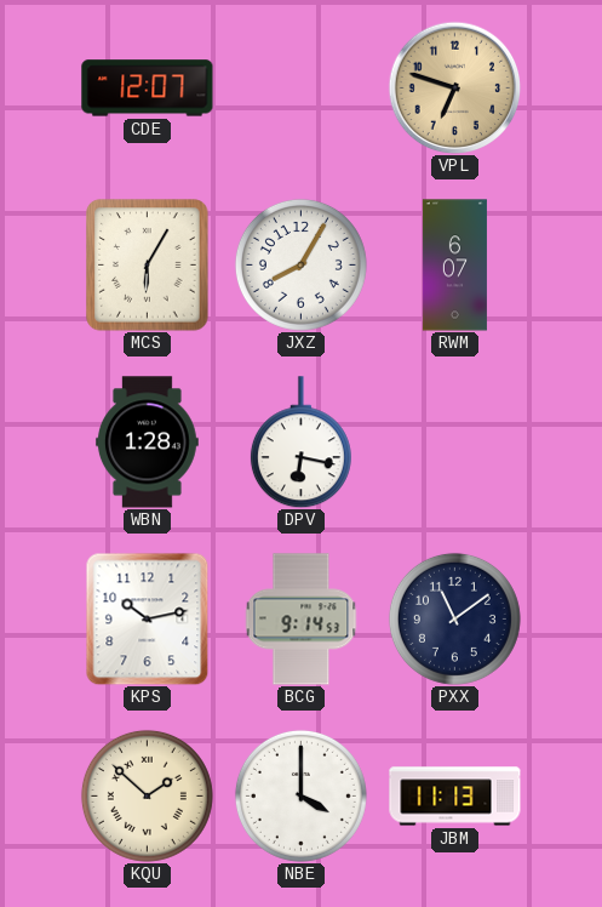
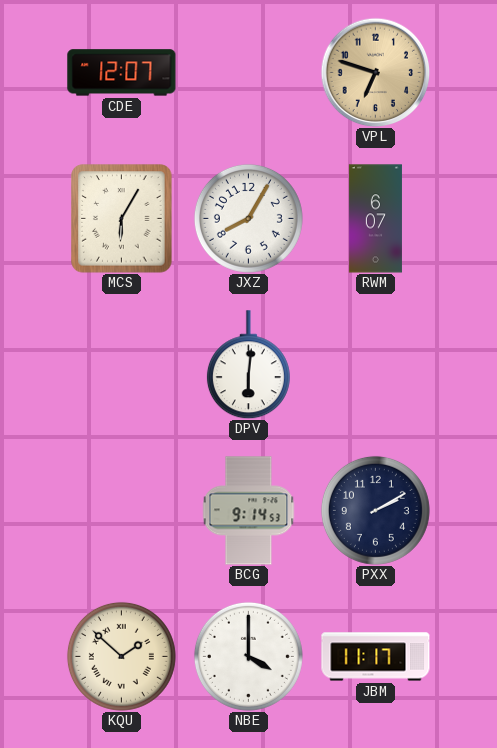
WBN: 1:28 -> none (147, 443)
DPV: 6:17 -> 6:01 (248, 365)
KPS: 10:13 -> none (148, 618)
PXX: 11:09 -> 2:10 (375, 510)
JBM: 11:13 -> 11:17 (376, 657)
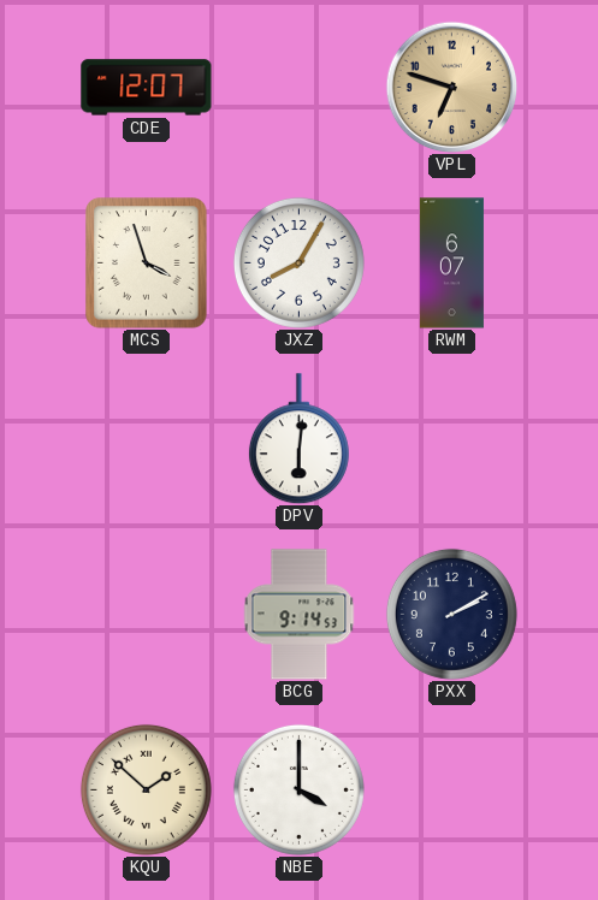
MCS: 6:05 -> 3:57 (147, 264)
JBM: 11:17 -> none (376, 657)
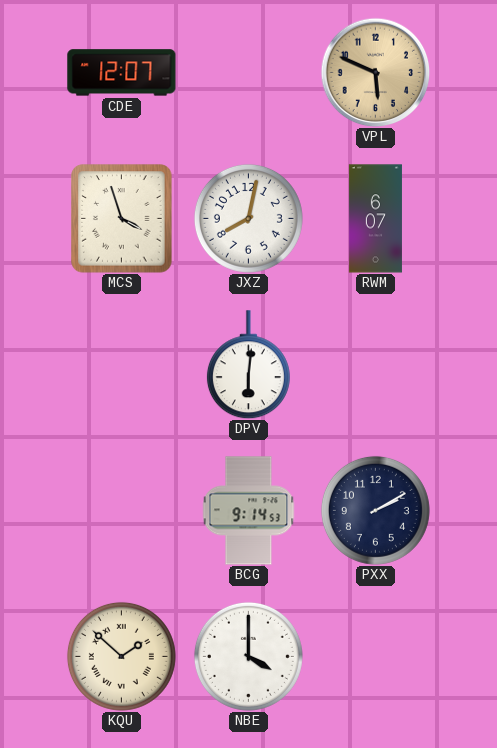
VPL: 6:48 -> 5:49 (375, 72)
JXZ: 8:05 -> 8:02 (248, 218)
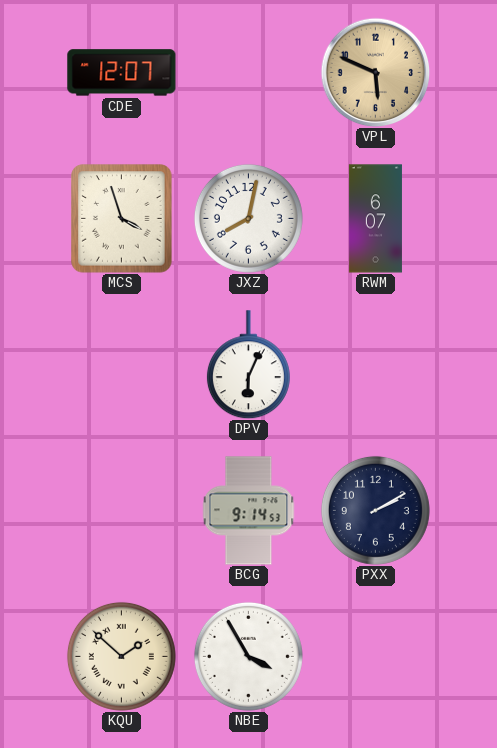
DPV: 6:01 -> 6:04 (248, 365)
NBE: 4:00 -> 3:55 (248, 656)
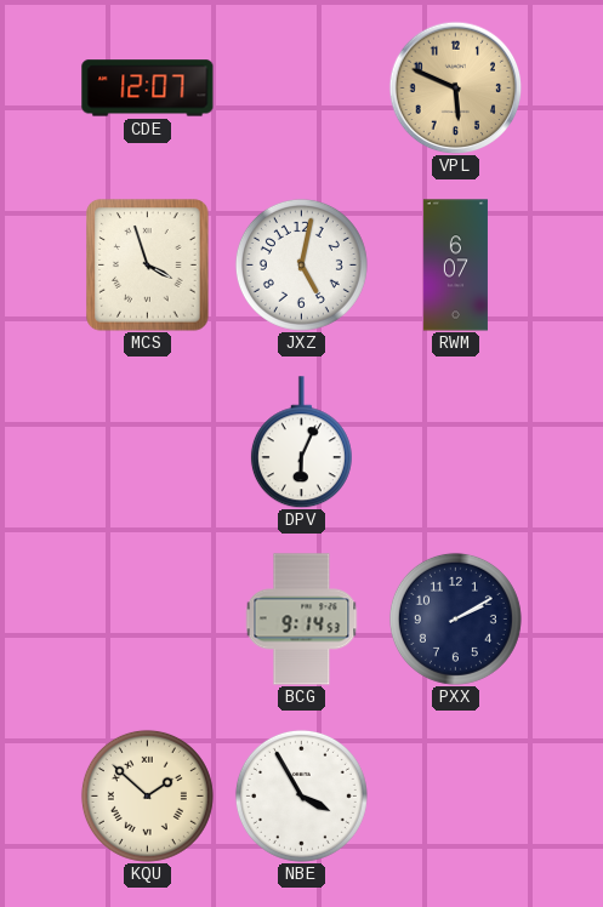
JXZ: 8:02 -> 5:02 (301, 264)
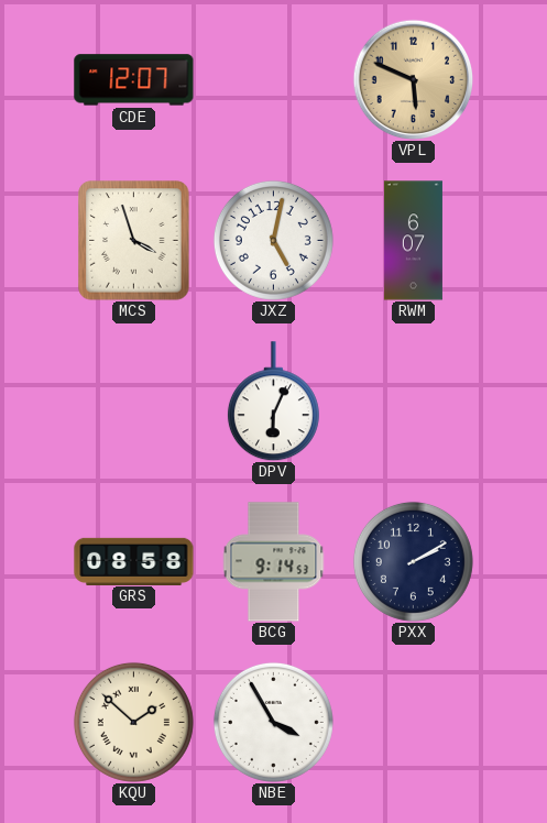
GRS: none -> 08:58 (134, 561)
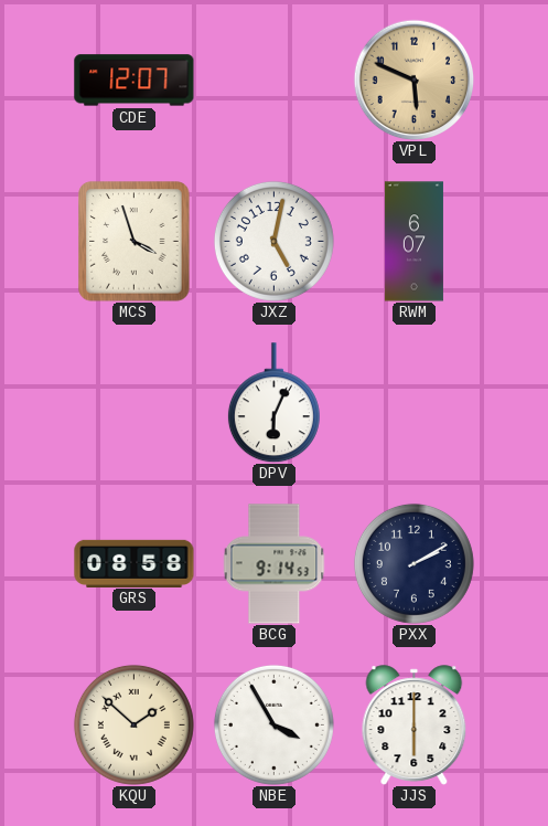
JJS: none -> 6:00 (415, 726)
